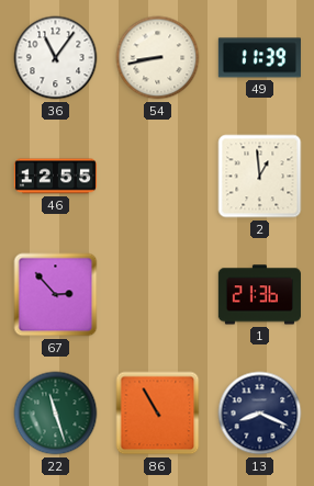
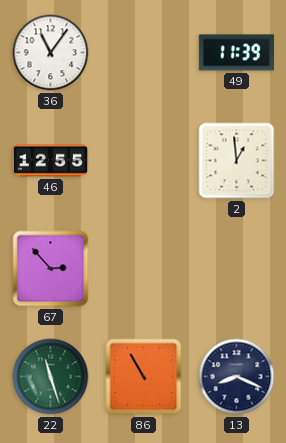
54: 8:43 -> none (158, 58)
1: 21:36 -> none (259, 295)
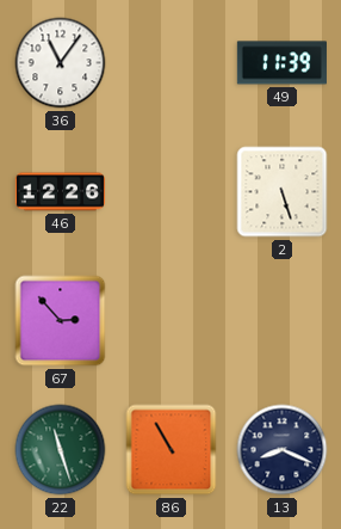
46: 12:55 -> 12:26 (60, 192)
2: 12:59 -> 5:27 (283, 192)
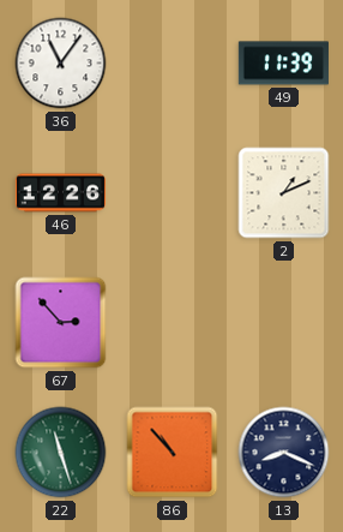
2: 5:27 -> 1:11 (284, 193)
86: 10:55 -> 10:53 (173, 453)
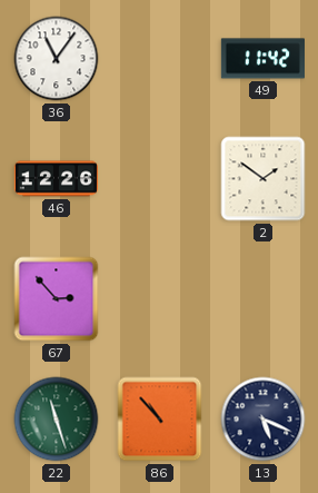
49: 11:39 -> 11:42 (262, 59)
2: 1:11 -> 1:51 (264, 179)
13: 8:19 -> 5:19 (264, 420)
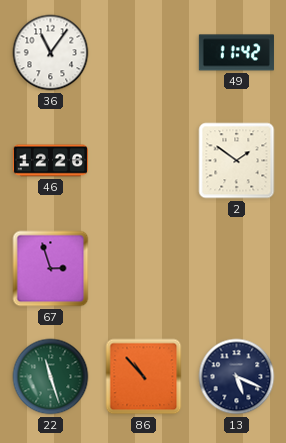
67: 2:53 -> 2:57 (51, 269)
